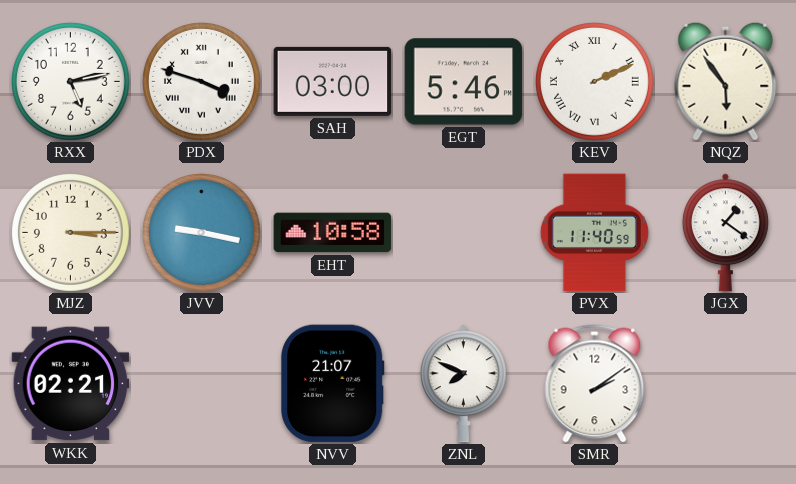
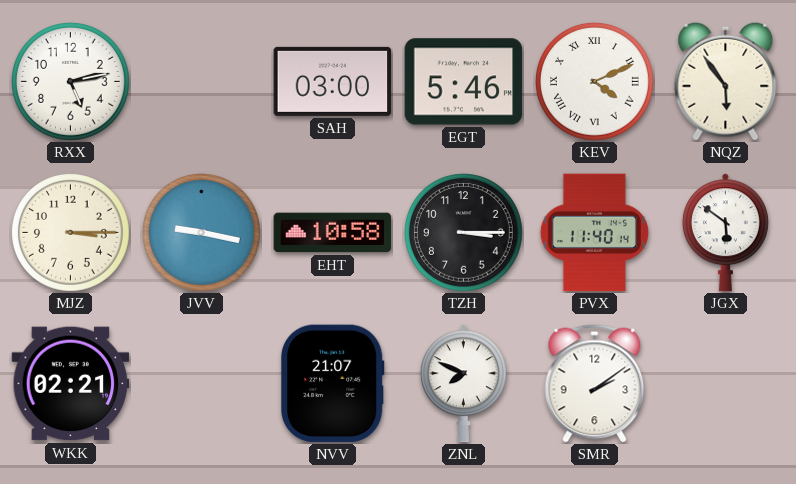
PDX: 3:48 -> none (202, 82)
KEV: 2:11 -> 4:11 (595, 82)
TZH: none -> 3:15 (464, 233)
PVX: 11:40:59 -> 11:40:14 (594, 233)
JGX: 1:21 -> 5:51 (725, 233)
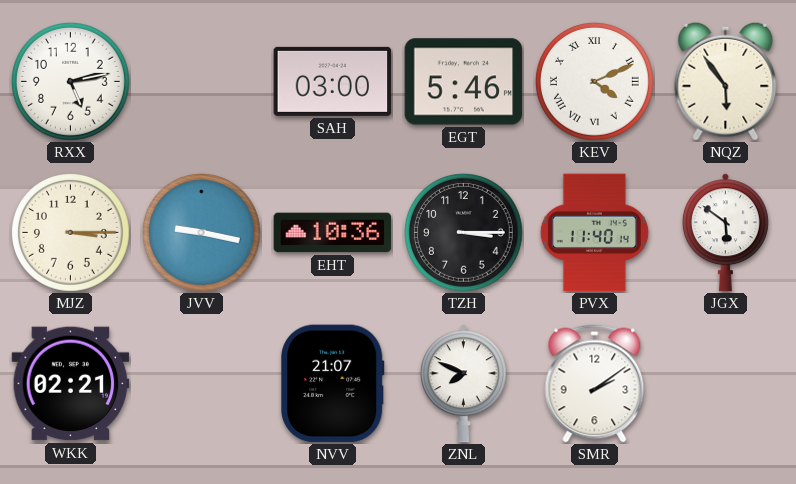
EHT: 10:58 -> 10:36 (333, 233)
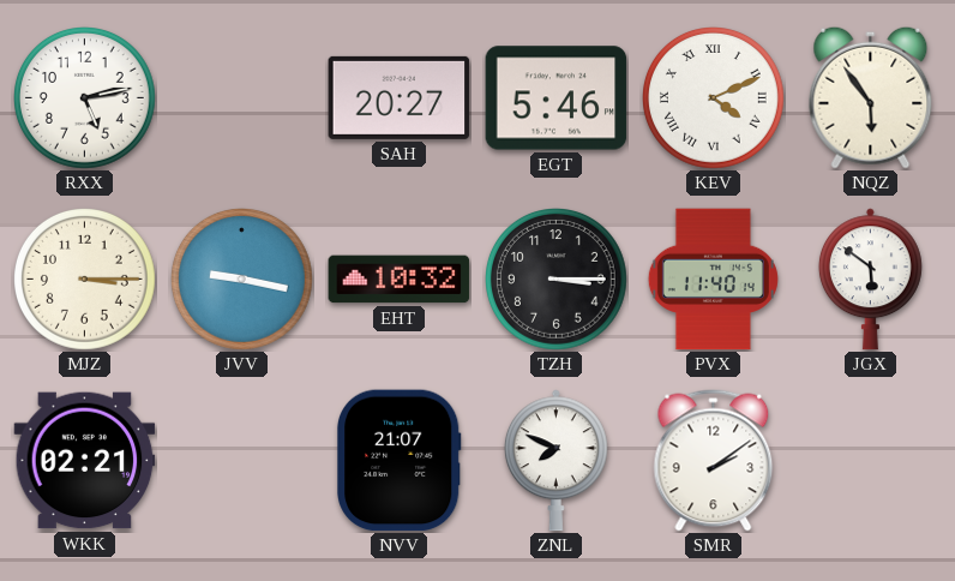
SAH: 03:00 -> 20:27 (400, 97)
EHT: 10:36 -> 10:32 (400, 280)
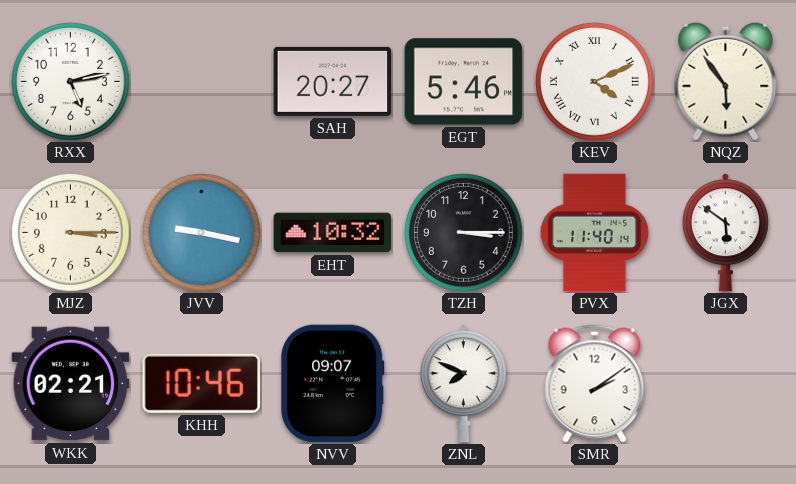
KHH: none -> 10:46 (201, 383)
NVV: 21:07 -> 09:07 (333, 384)
